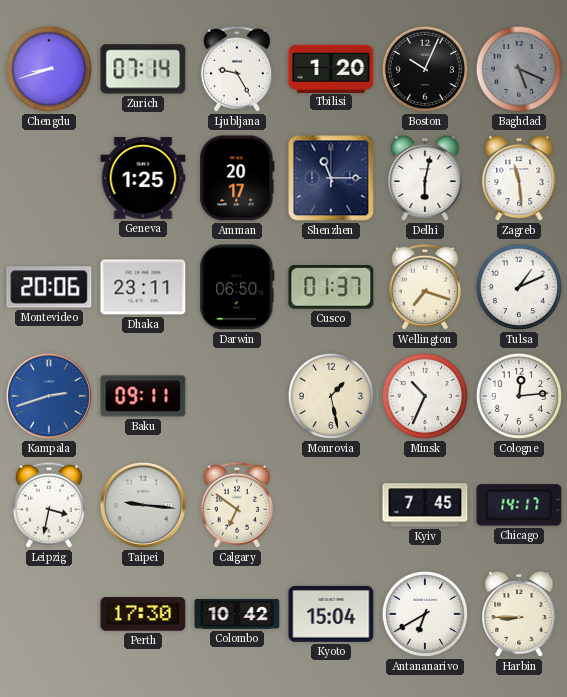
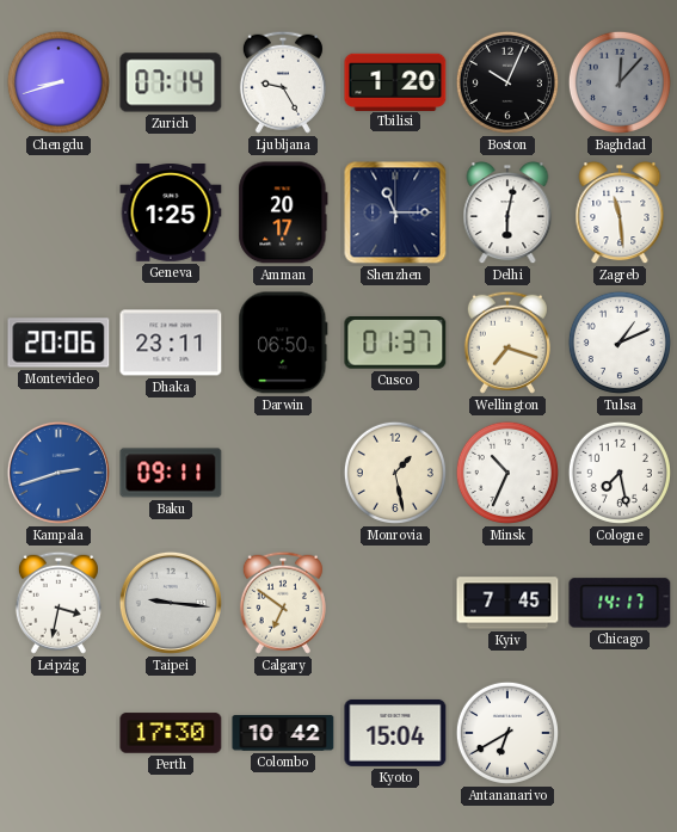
Baghdad: 5:19 -> 12:07 (620, 82)
Cologne: 12:14 -> 7:28 (620, 473)
Harbin: 8:45 -> none (519, 615)
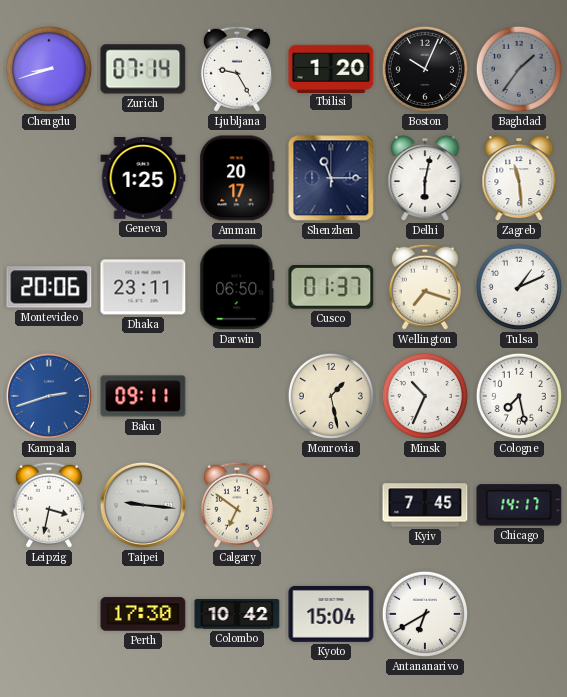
Baghdad: 12:07 -> 1:36 (519, 69)
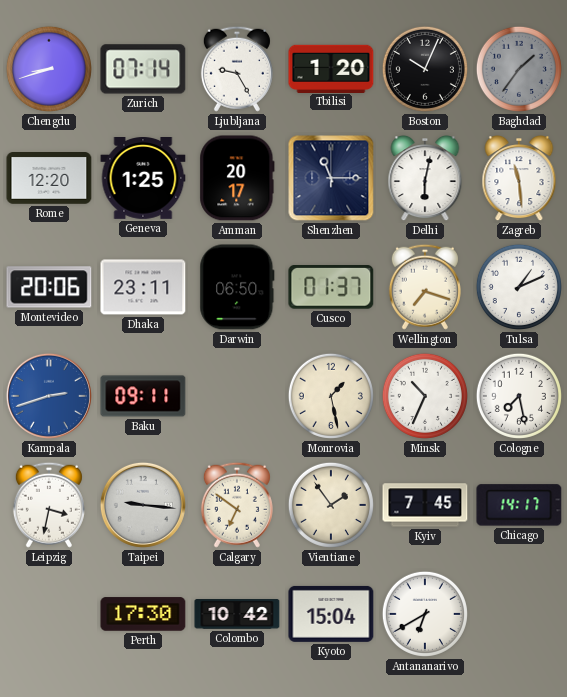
Rome: none -> 12:20 (49, 179)
Vientiane: none -> 1:54 (331, 505)
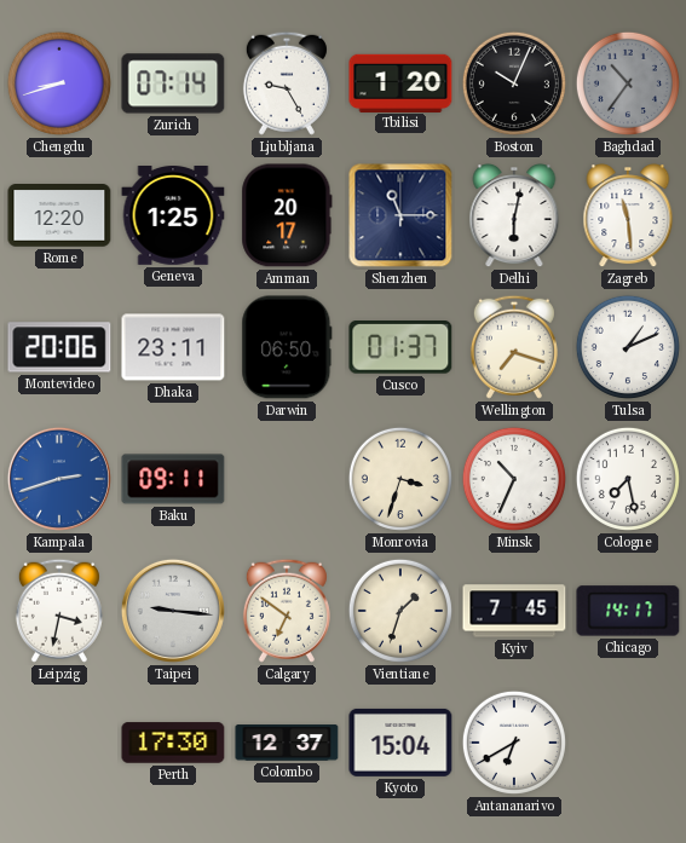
Baghdad: 1:36 -> 10:36 (628, 83)
Monrovia: 1:28 -> 3:33 (400, 479)
Vientiane: 1:54 -> 1:33 (400, 611)
Colombo: 10:42 -> 12:37 (287, 743)
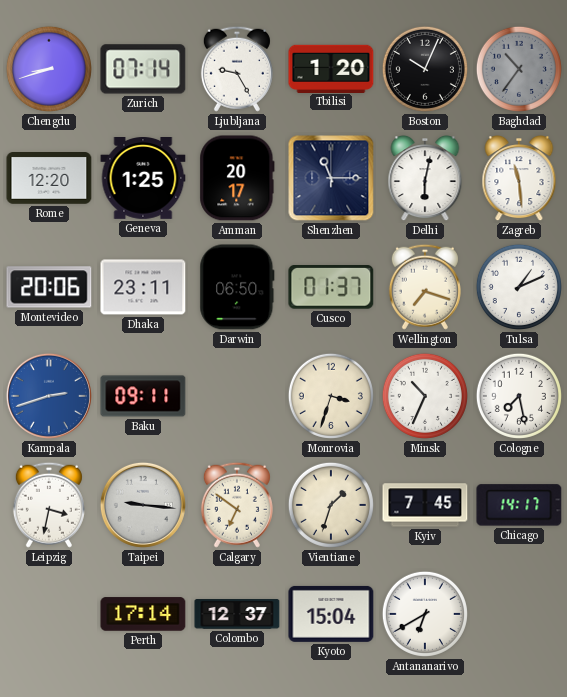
Perth: 17:30 -> 17:14 (143, 614)
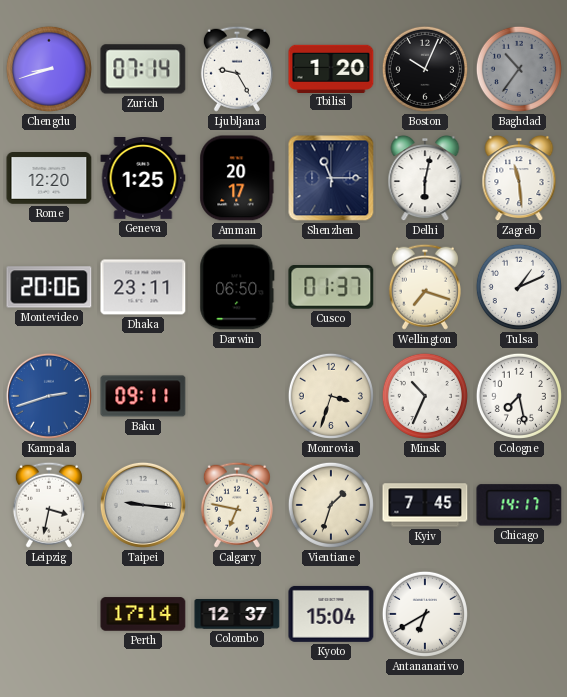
Calgary: 6:51 -> 6:47 (237, 505)
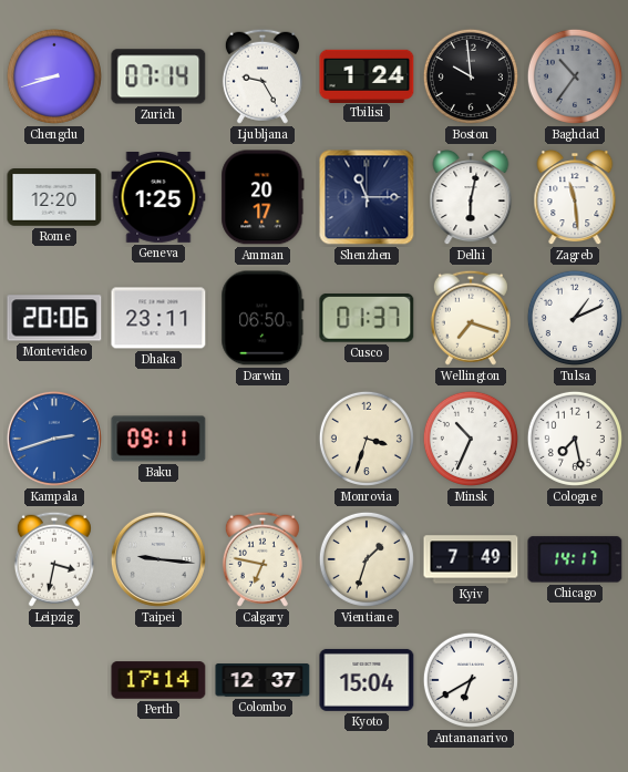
Tbilisi: 1:20 -> 1:24 (367, 75)
Boston: 10:04 -> 9:59 (471, 76)
Kyiv: 7:45 -> 7:49 (471, 559)
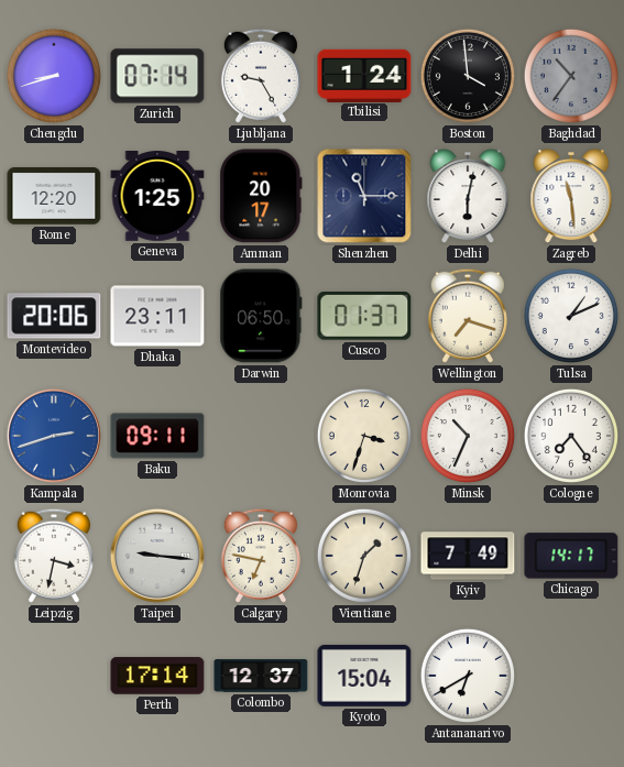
Boston: 9:59 -> 3:59 (468, 76)
Cologne: 7:28 -> 7:24 (571, 436)
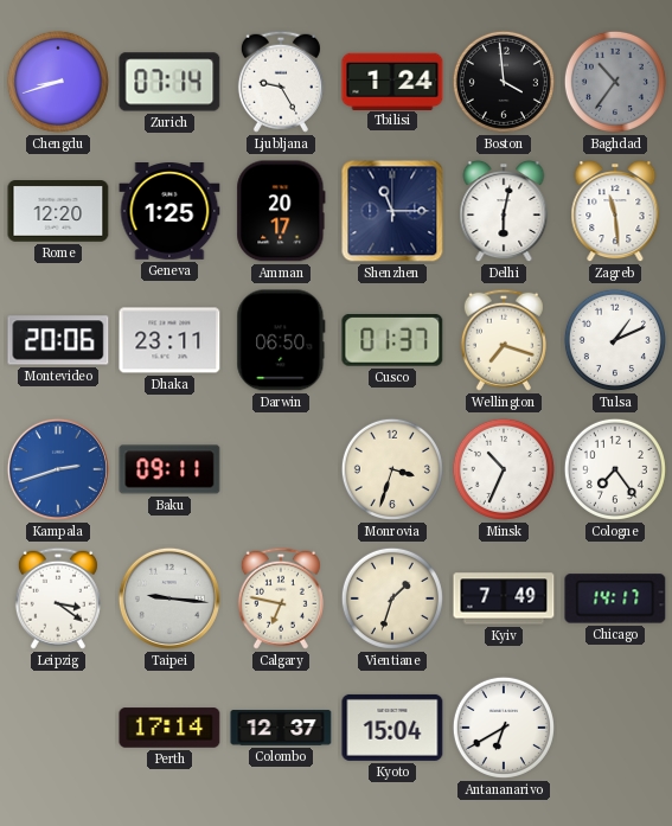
Leipzig: 3:32 -> 3:21 (58, 598)
